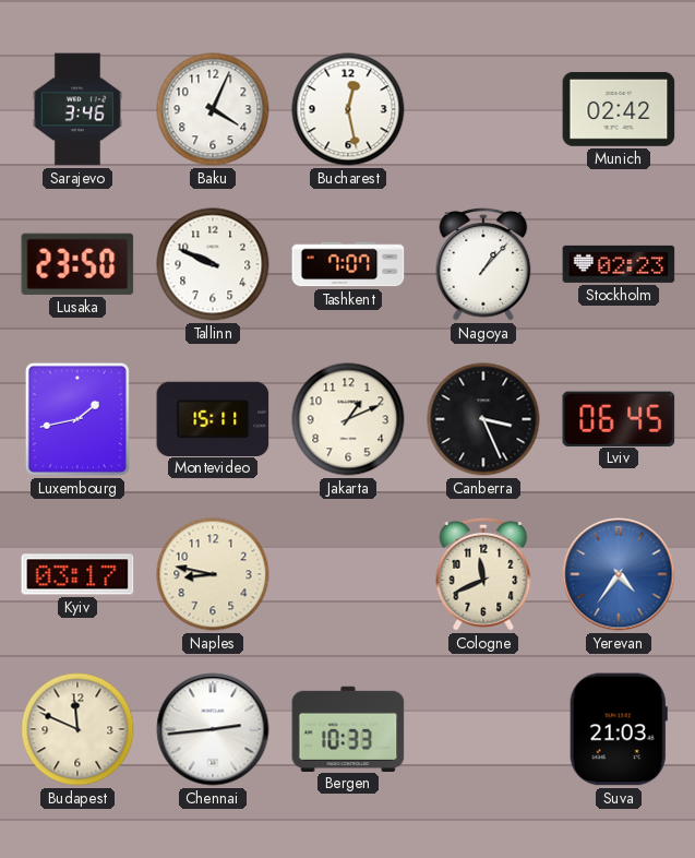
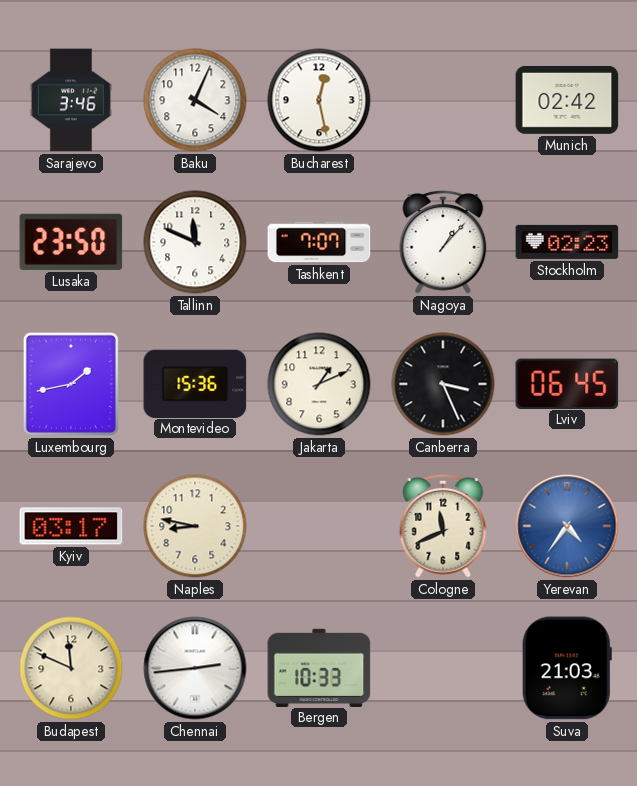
Tallinn: 9:49 -> 11:49 (195, 242)
Montevideo: 15:11 -> 15:36 (195, 383)
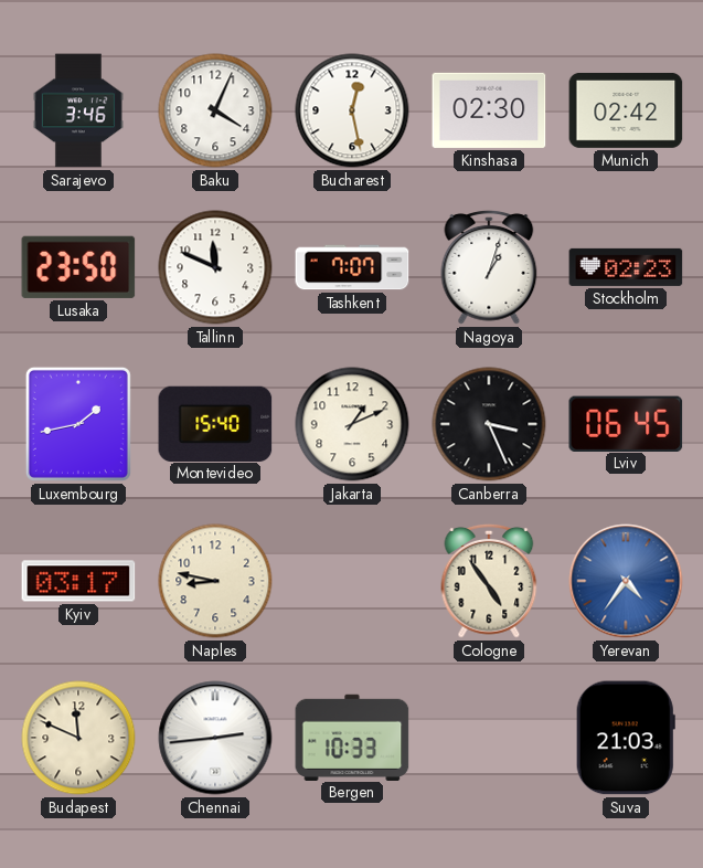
Kinshasa: none -> 02:30 (489, 110)
Nagoya: 1:07 -> 1:03 (489, 267)
Montevideo: 15:36 -> 15:40 (215, 423)
Cologne: 11:41 -> 4:54 (489, 581)
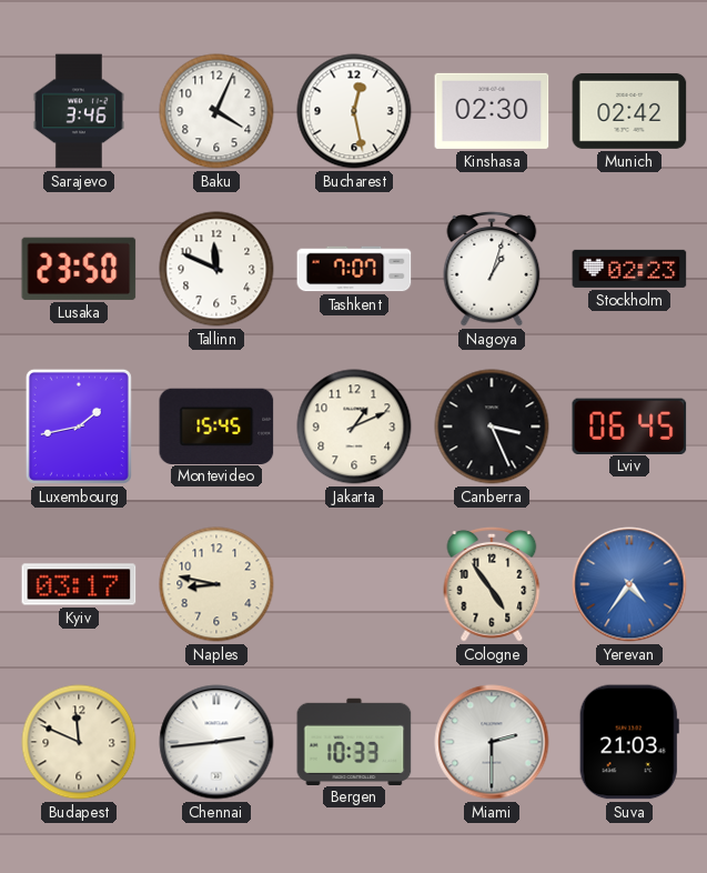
Montevideo: 15:40 -> 15:45 (216, 425)
Miami: none -> 2:30 (492, 742)
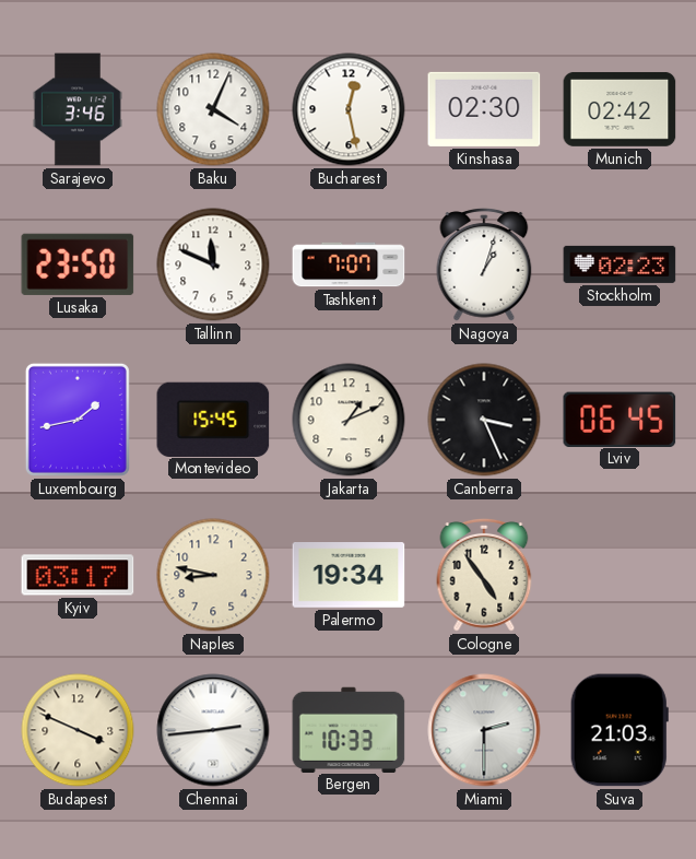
Palermo: none -> 19:34 (349, 576)
Yerevan: 4:36 -> none (629, 584)
Budapest: 11:49 -> 3:49 (78, 730)
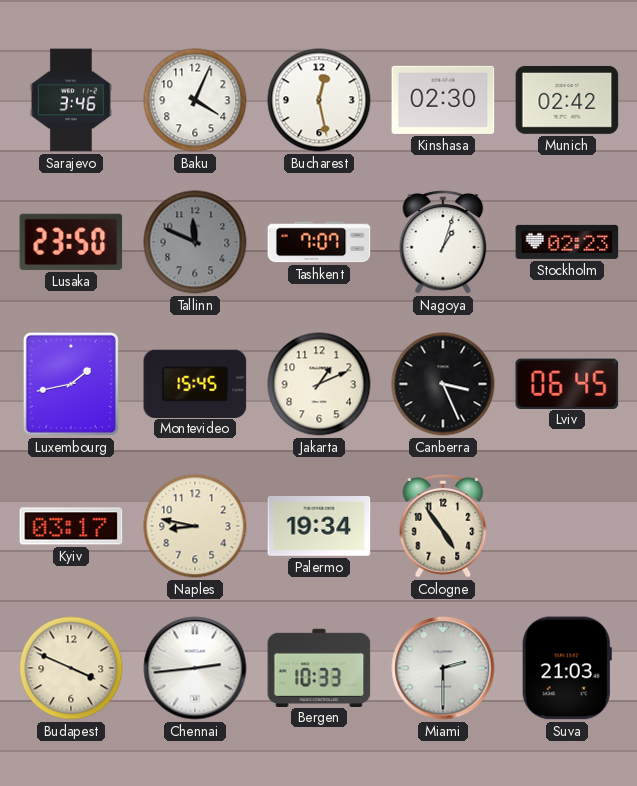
Tallinn dial: white -> grey (195, 242)
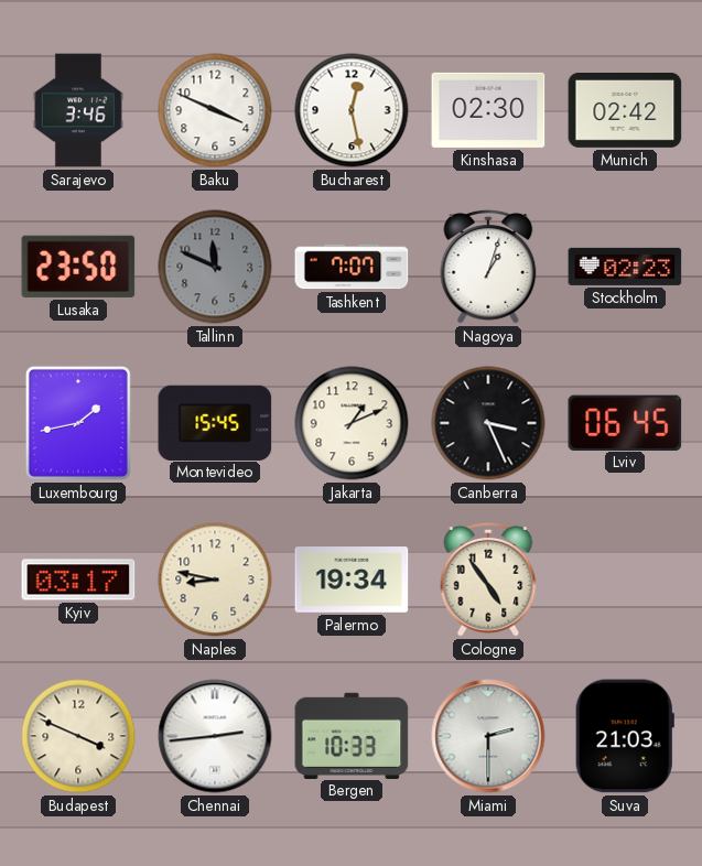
Baku: 4:04 -> 3:49 (215, 110)
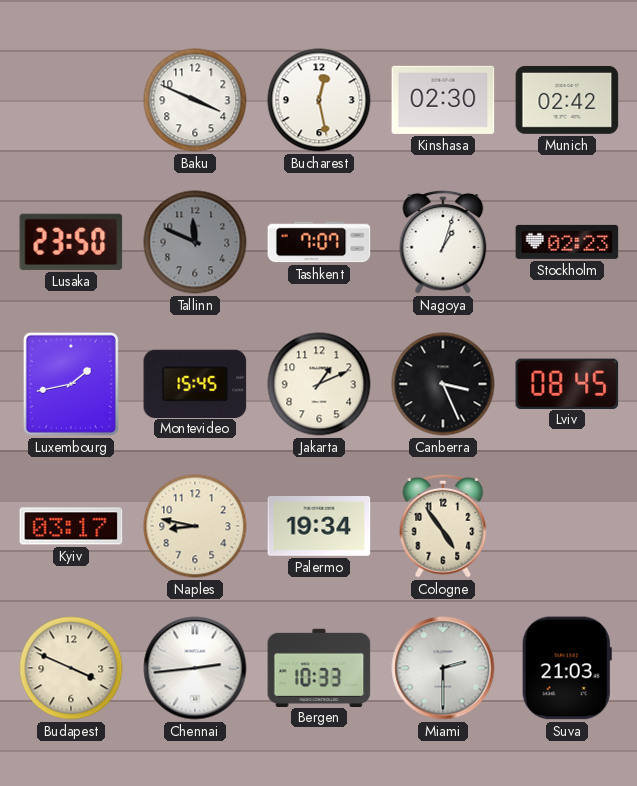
Sarajevo: 3:46 -> none (78, 110)
Lviv: 06:45 -> 08:45 (567, 383)
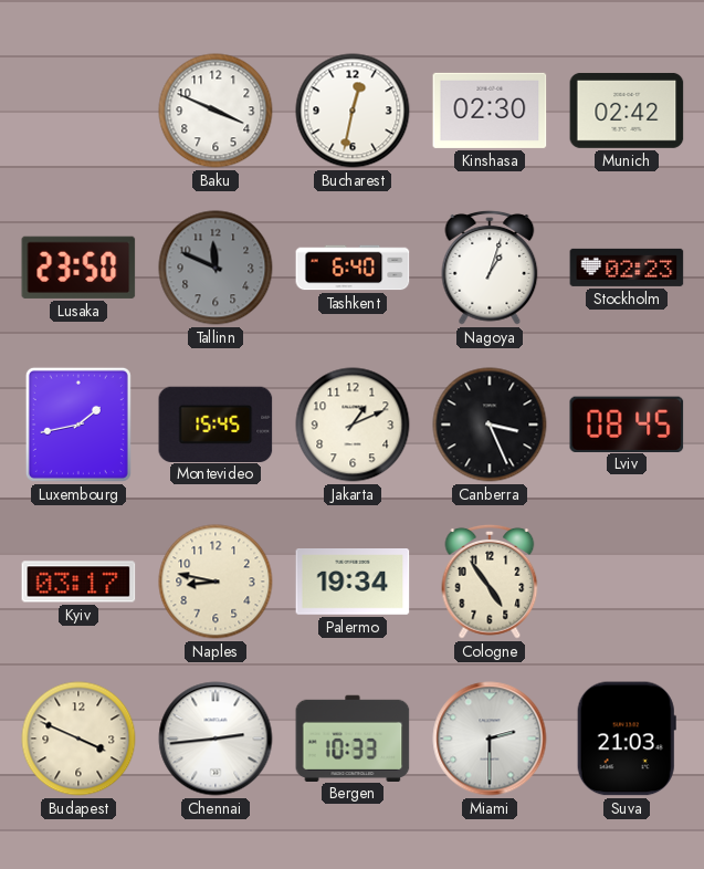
Bucharest: 12:28 -> 12:32 (353, 111)
Tashkent: 7:07 -> 6:40 (353, 268)
